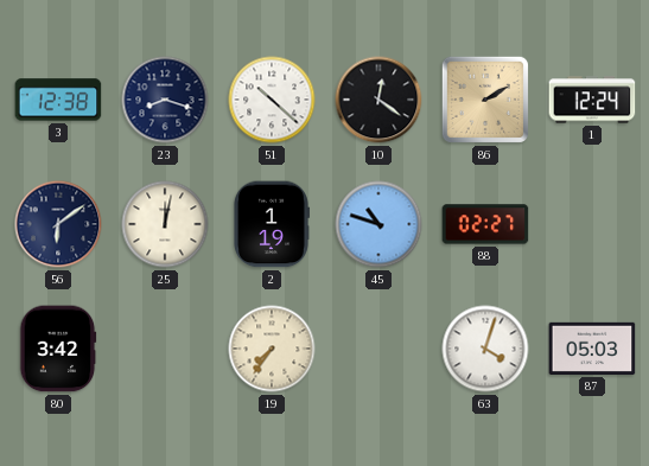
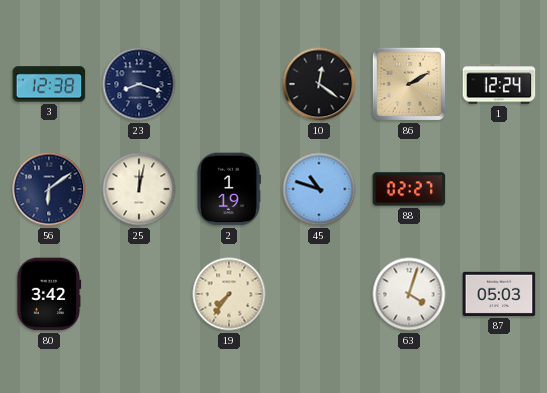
51: 10:22 -> none (272, 100)
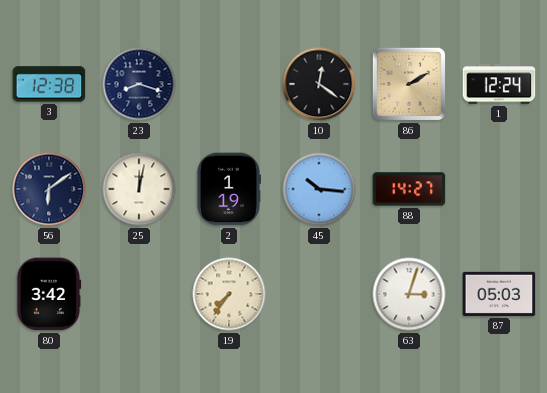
45: 10:48 -> 10:16 (319, 189)
88: 02:27 -> 14:27 (409, 189)
63: 4:03 -> 3:03 (409, 294)
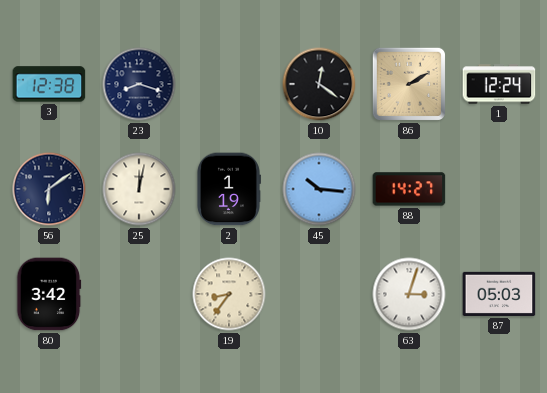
19: 7:36 -> 8:36 (229, 294)
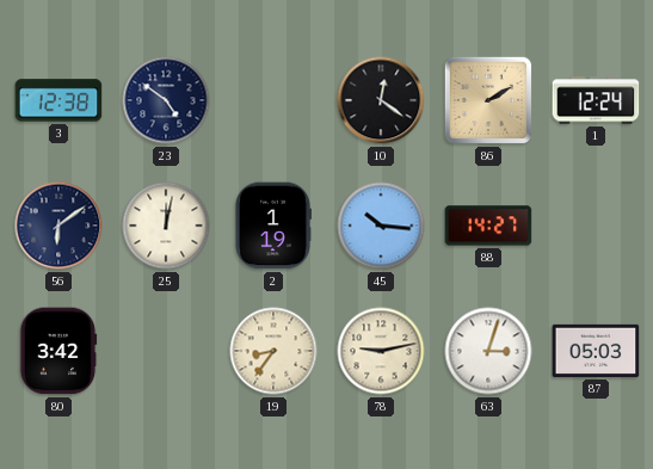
23: 8:18 -> 4:51 (166, 100)
78: none -> 9:13 (381, 351)
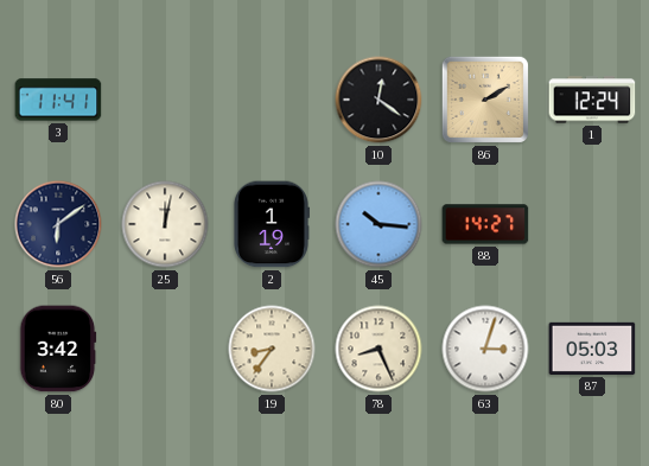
3: 12:38 -> 11:41 (58, 100)
23: 4:51 -> none (166, 100)
78: 9:13 -> 8:26 (378, 349)
